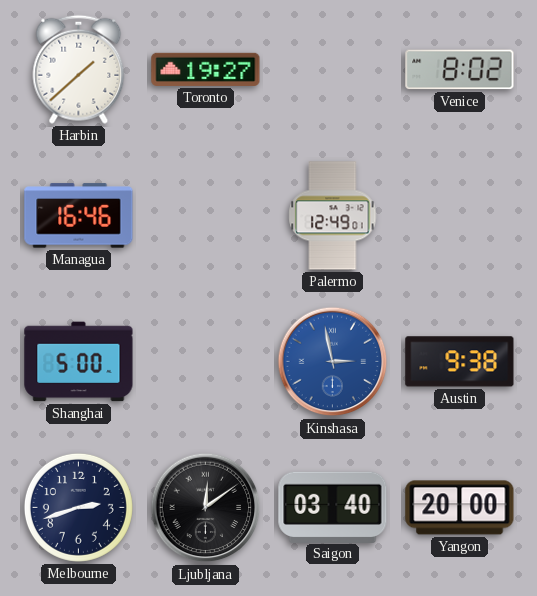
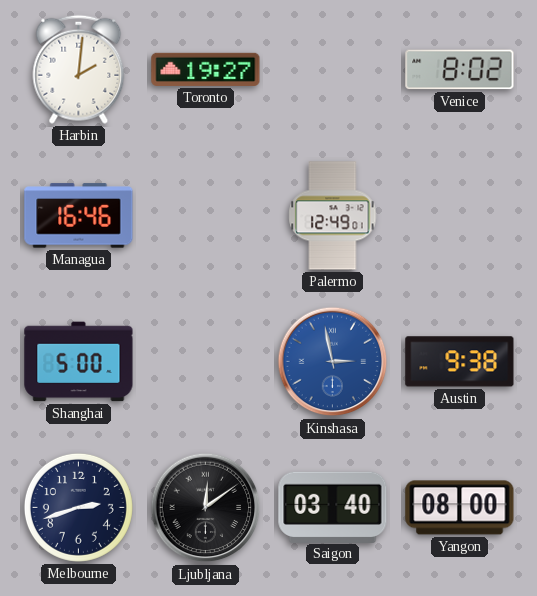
Harbin: 1:38 -> 2:01 (79, 69)
Yangon: 20:00 -> 08:00 (460, 508)
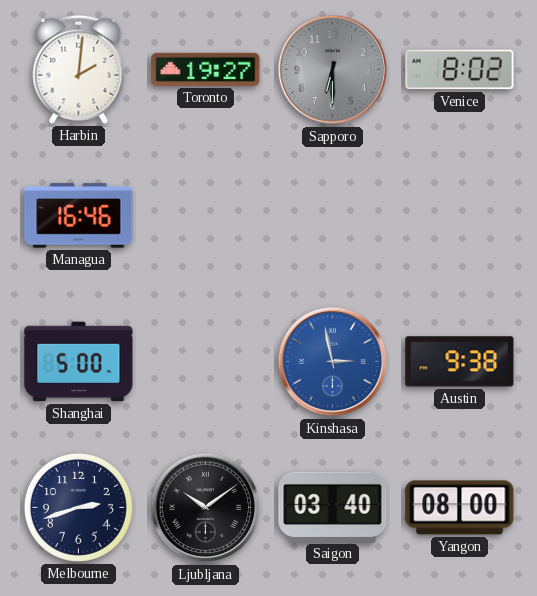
Sapporo: none -> 6:30 (333, 70)
Palermo: 12:49 -> none (333, 216)
Ljubljana: 12:09 -> 10:09 (206, 508)
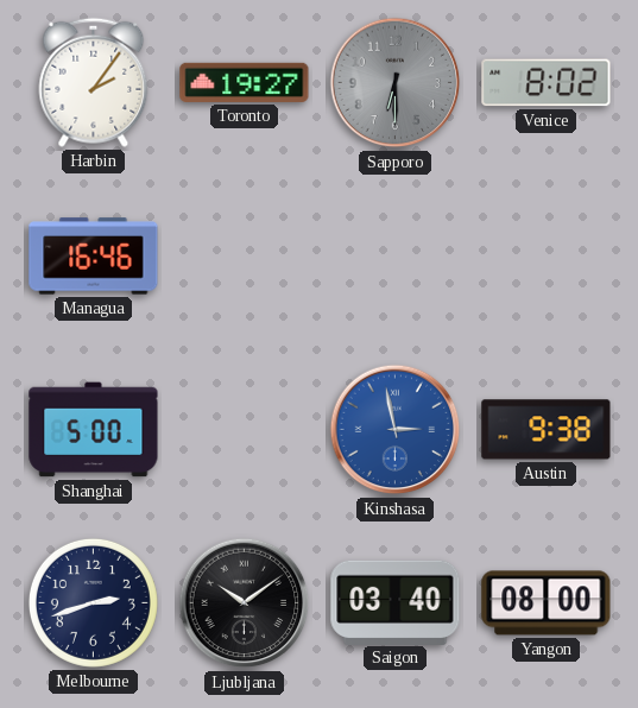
Harbin: 2:01 -> 2:06 (94, 82)
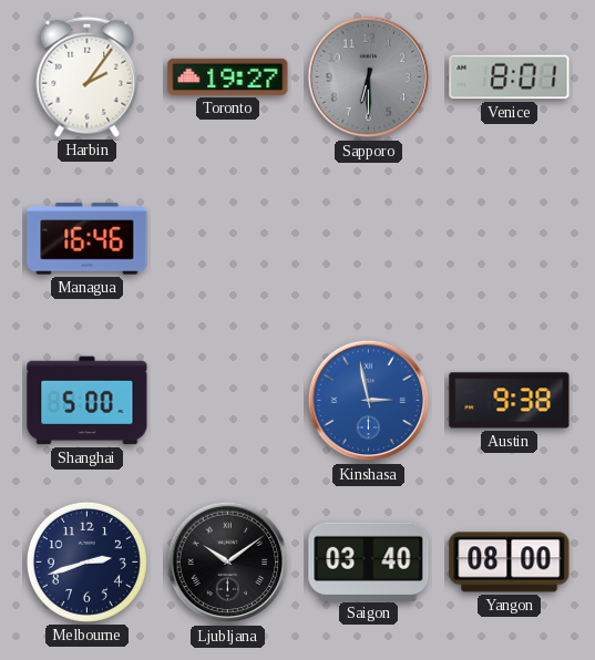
Venice: 8:02 -> 8:01 (510, 78)
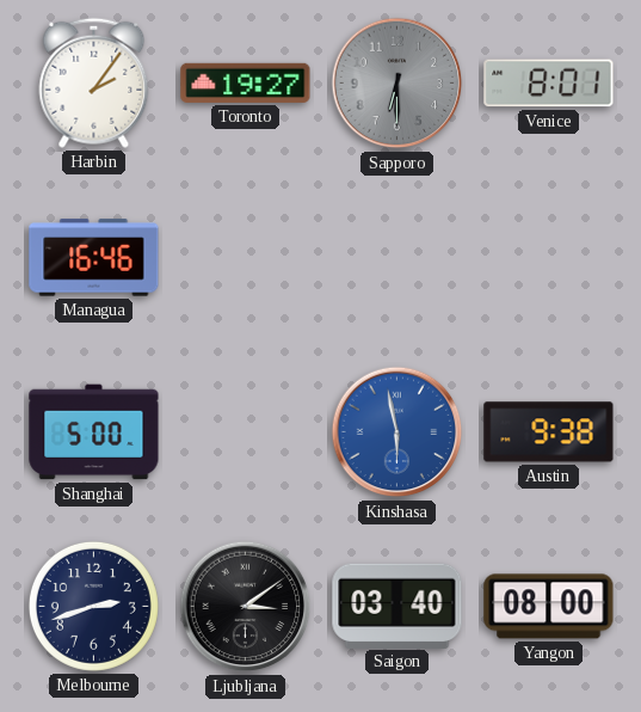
Kinshasa: 2:58 -> 5:58 (397, 432)
Ljubljana: 10:09 -> 3:09 (246, 607)
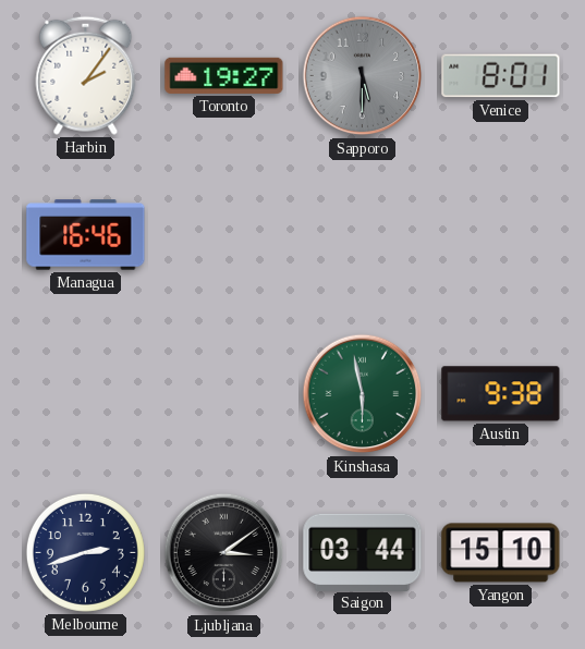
Sapporo: 6:30 -> 5:30 (363, 76)
Shanghai: 5:00 -> none (94, 432)
Kinshasa dial: blue -> green (363, 394)
Saigon: 03:40 -> 03:44 (363, 552)
Yangon: 08:00 -> 15:10 (501, 553)
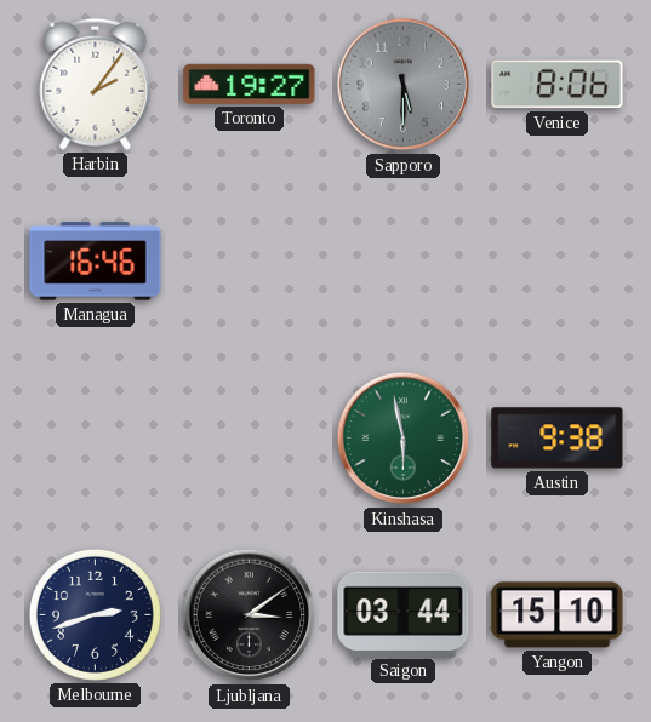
Venice: 8:01 -> 8:06 (558, 85)
